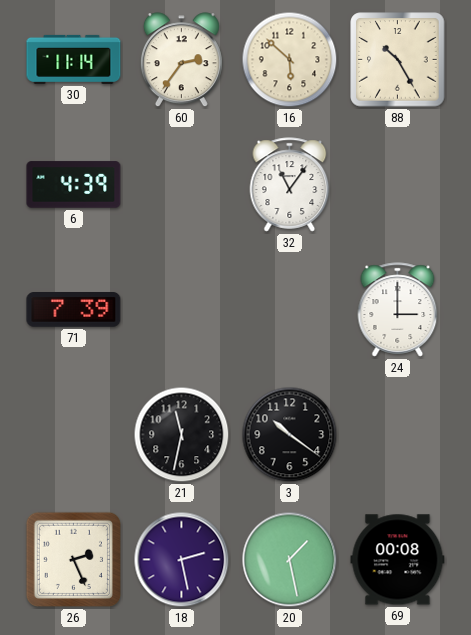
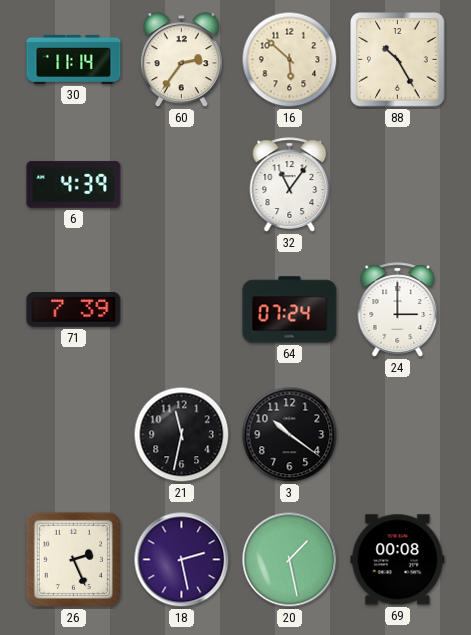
64: none -> 07:24 (290, 310)
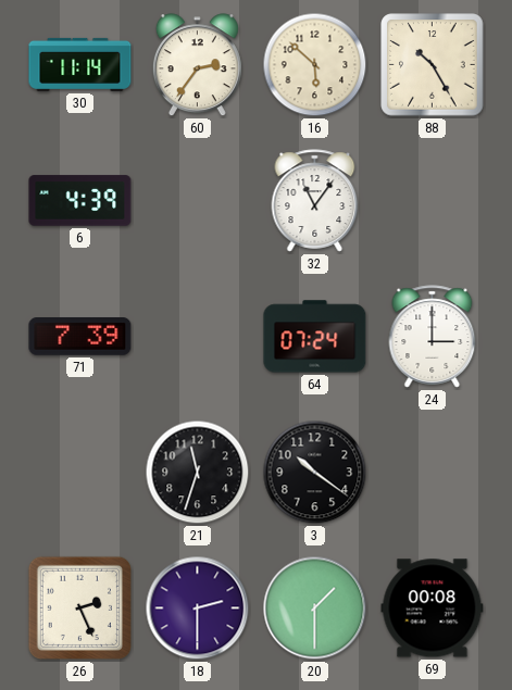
21: 11:32 -> 11:33 (198, 473)
18: 2:28 -> 2:30 (198, 609)
20: 1:28 -> 1:30 (315, 609)
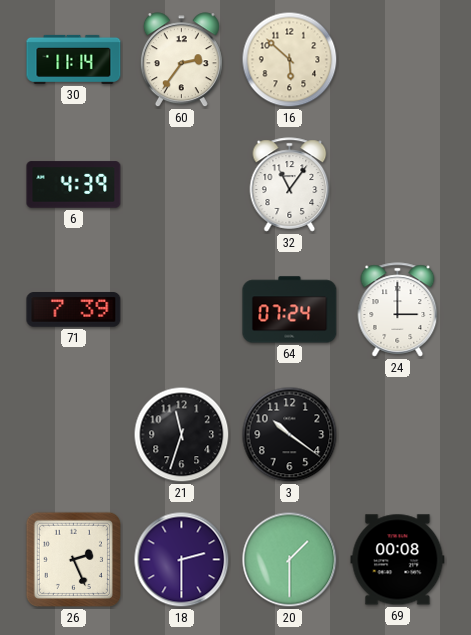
88: 10:25 -> none (433, 65)
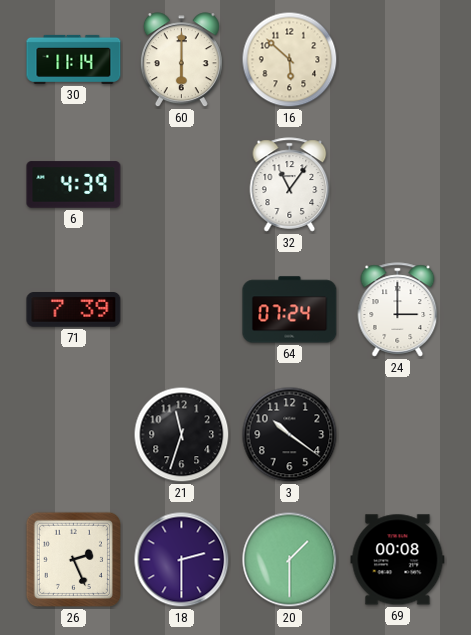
60: 2:36 -> 6:00 (181, 60)
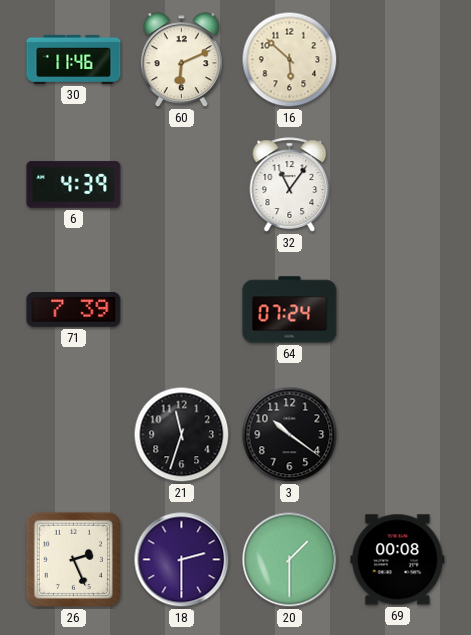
30: 11:14 -> 11:46 (74, 59)
60: 6:00 -> 6:11 (181, 60)
24: 3:00 -> none (398, 310)
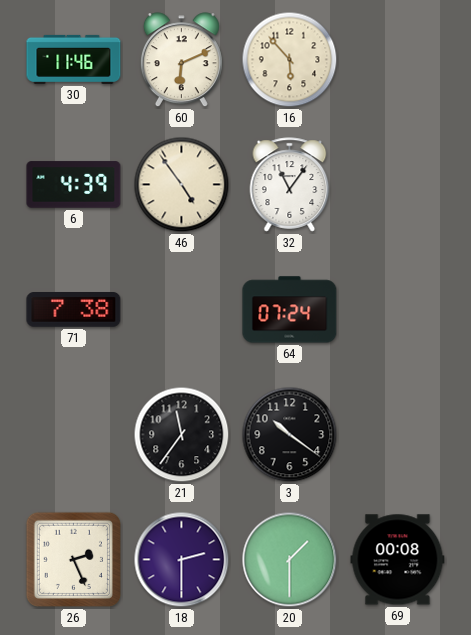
16: 5:52 -> 5:53 (290, 60)
46: none -> 4:54 (182, 185)
71: 7:39 -> 7:38 (74, 310)
21: 11:33 -> 11:36 (182, 435)
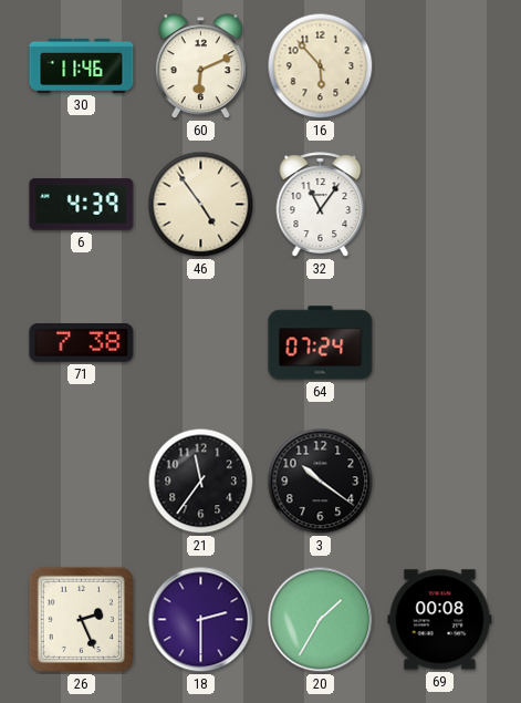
20: 1:30 -> 1:35 (321, 620)
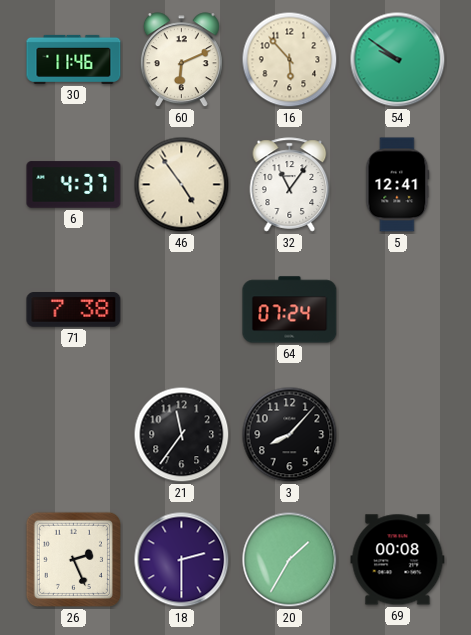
54: none -> 9:51 (398, 60)
6: 4:39 -> 4:37 (74, 185)
5: none -> 12:41 (398, 185)
3: 10:21 -> 8:07 (290, 435)
